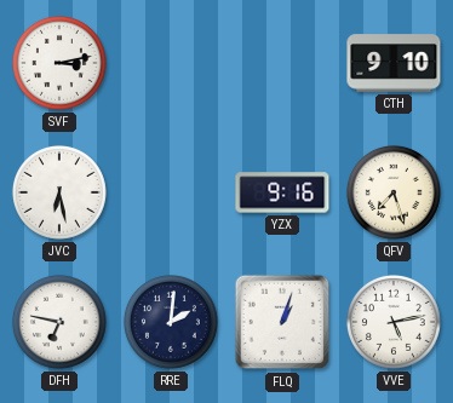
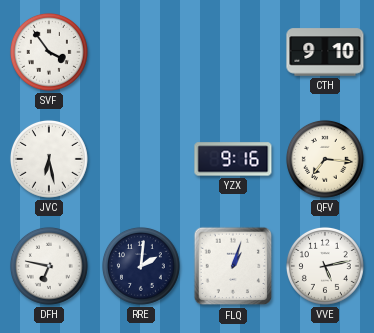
SVF: 3:13 -> 3:54 (49, 52)
QFV: 7:27 -> 7:16 (325, 159)
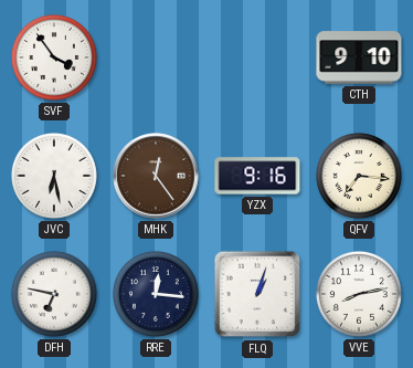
MHK: none -> 12:24 (156, 176)
RRE: 2:01 -> 12:16 (156, 294)
VVE: 5:13 -> 8:13 (359, 294)
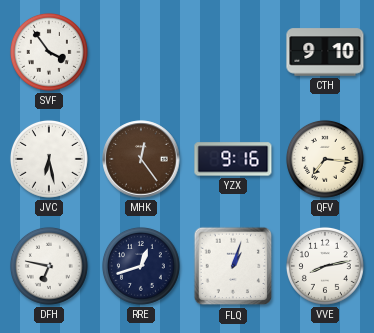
RRE: 12:16 -> 12:42 (141, 266)
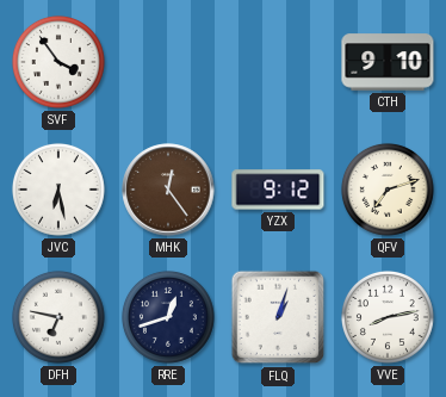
YZX: 9:16 -> 9:12 (278, 190)
QFV: 7:16 -> 7:12 (388, 190)
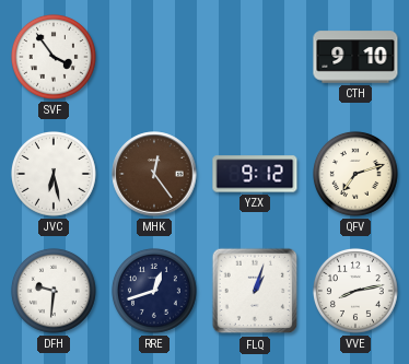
DFH: 6:47 -> 9:31 (54, 291)
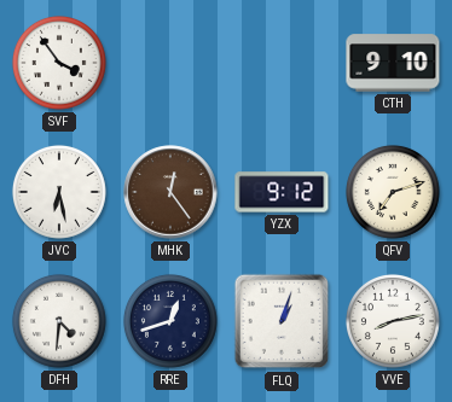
DFH: 9:31 -> 4:31 (59, 321)
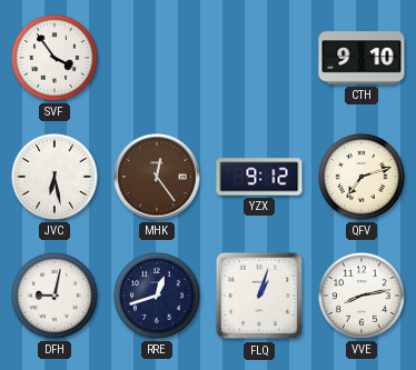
DFH: 4:31 -> 9:02 (55, 296)
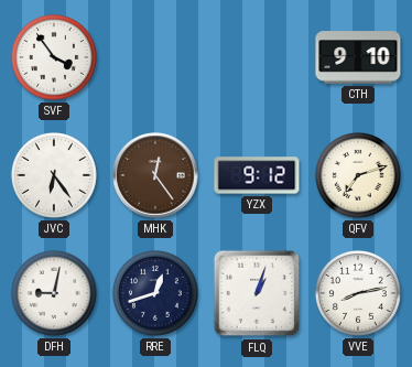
JVC: 6:28 -> 6:24 (54, 175)
